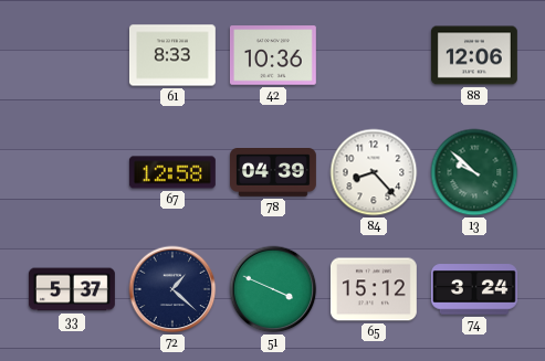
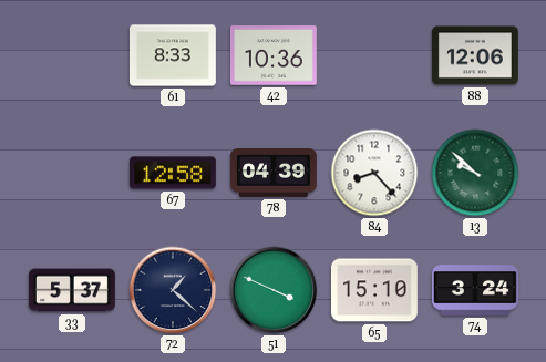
65: 15:12 -> 15:10 (374, 290)
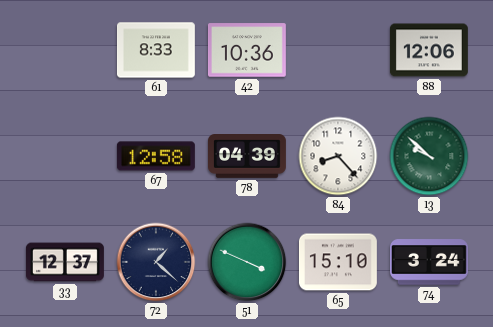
33: 5:37 -> 12:37 (66, 262)
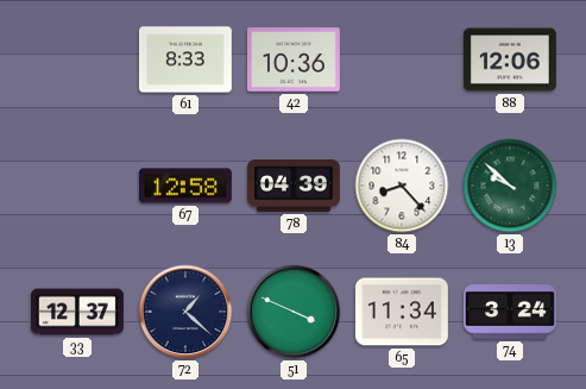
65: 15:10 -> 11:34 (402, 312)
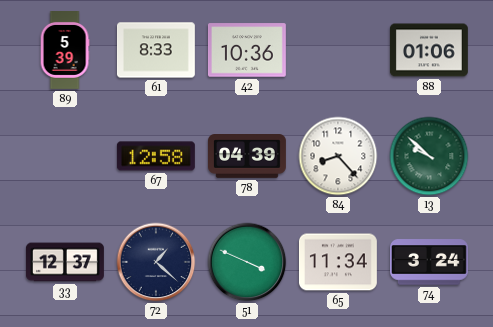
89: none -> 5:39 (65, 51)
88: 12:06 -> 01:06 (429, 50)
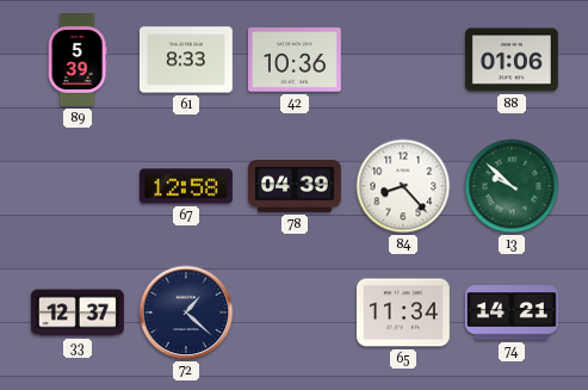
51: 3:49 -> none (247, 262)
74: 3:24 -> 14:21 (512, 312)
